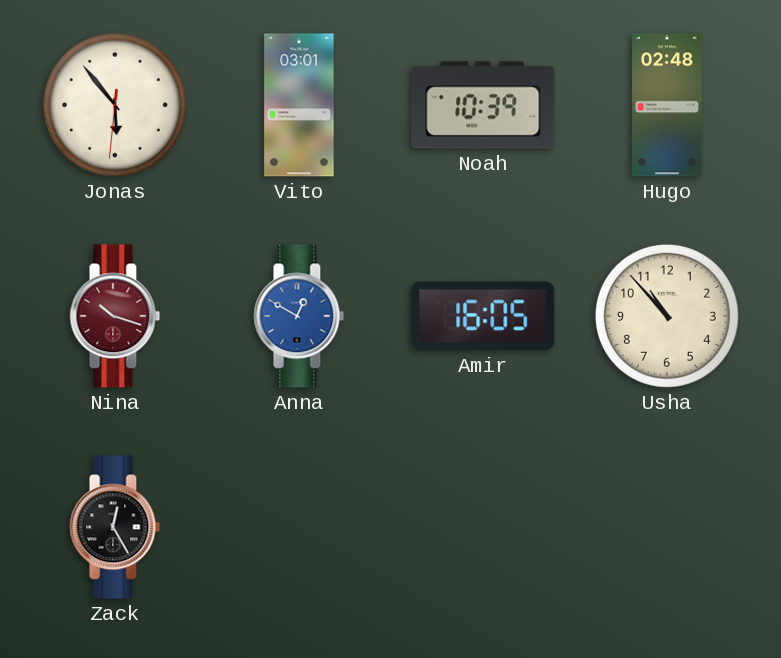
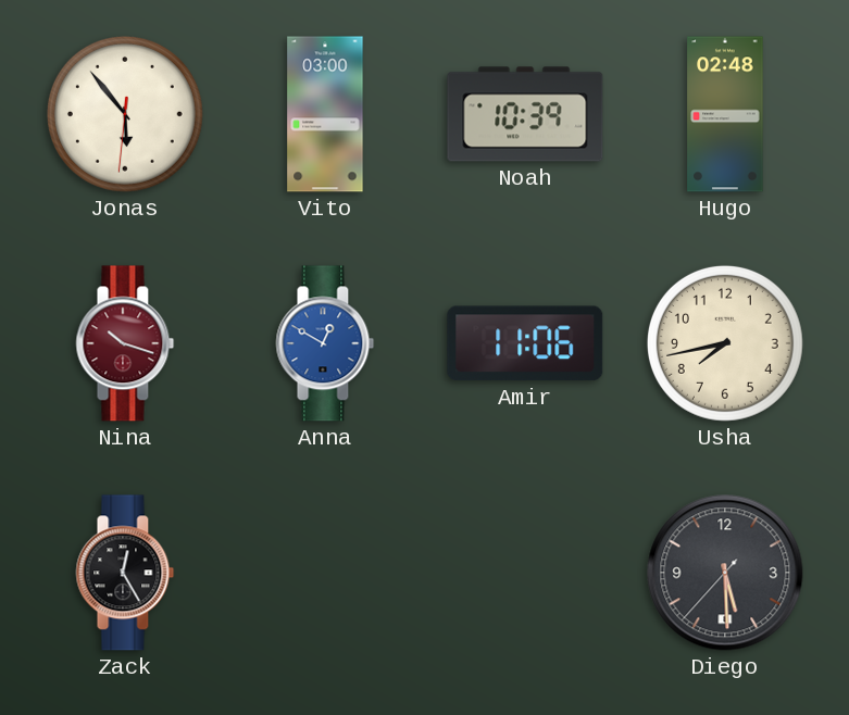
Vito: 03:01 -> 03:00 (325, 114)
Amir: 16:05 -> 11:06 (525, 343)
Usha: 10:53 -> 7:43 (725, 343)
Diego: none -> 5:29 (725, 573)
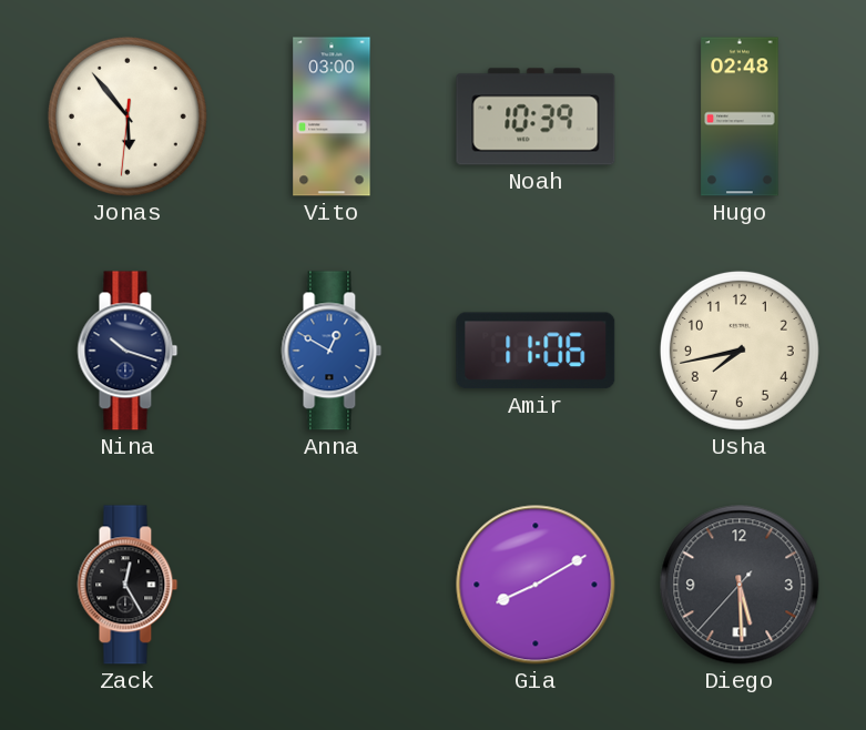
Nina dial: burgundy -> navy (128, 351)
Gia: none -> 8:10 (536, 585)
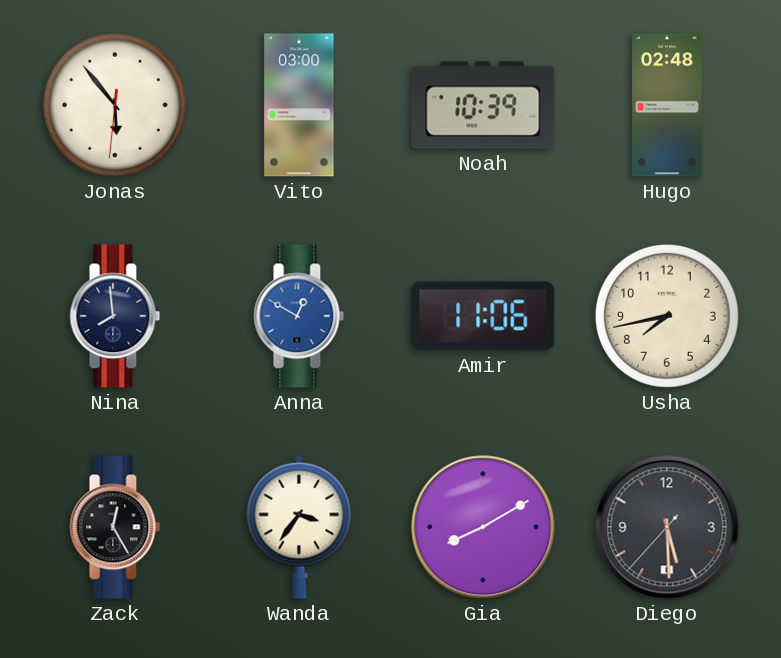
Nina: 10:18 -> 7:59 (115, 316)
Wanda: none -> 3:36 (299, 527)
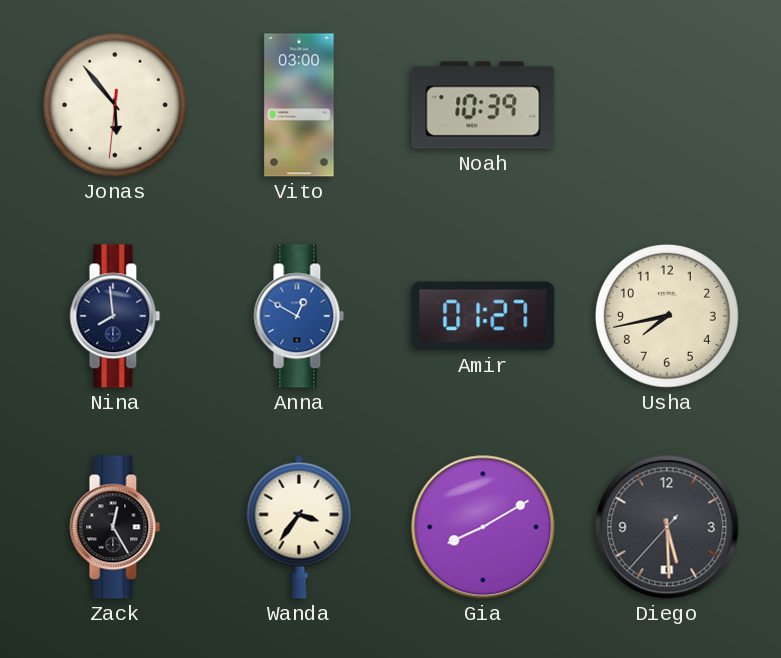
Hugo: 02:48 -> none (667, 105)
Amir: 11:06 -> 01:27 (483, 316)
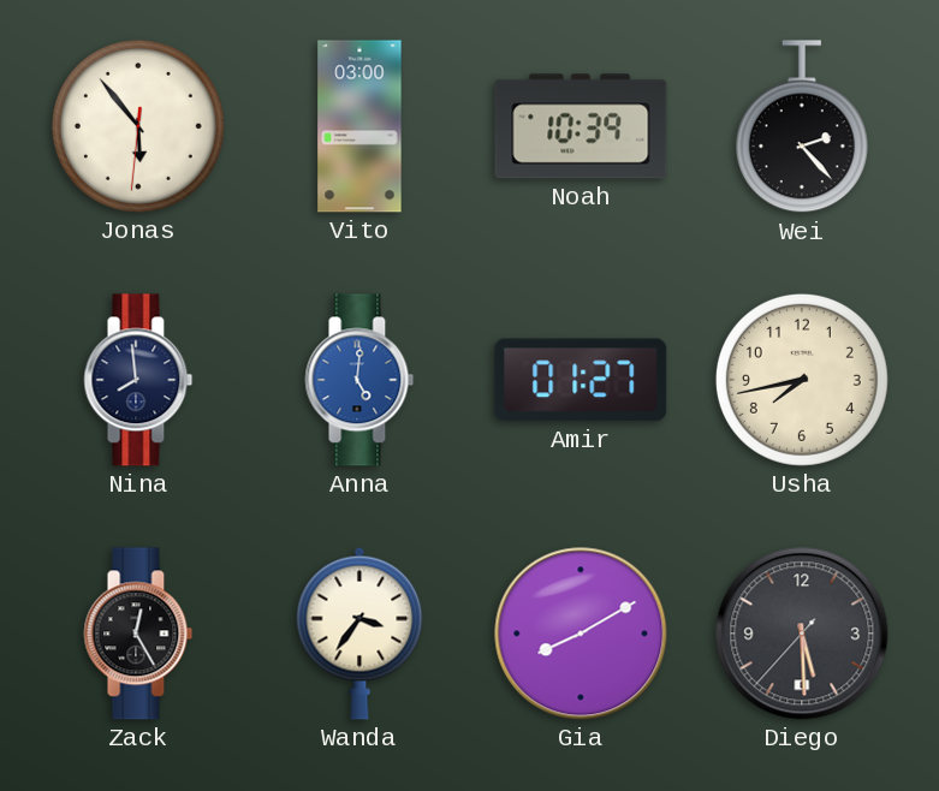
Wei: none -> 2:23 (802, 127)
Anna: 12:50 -> 5:01 (359, 380)
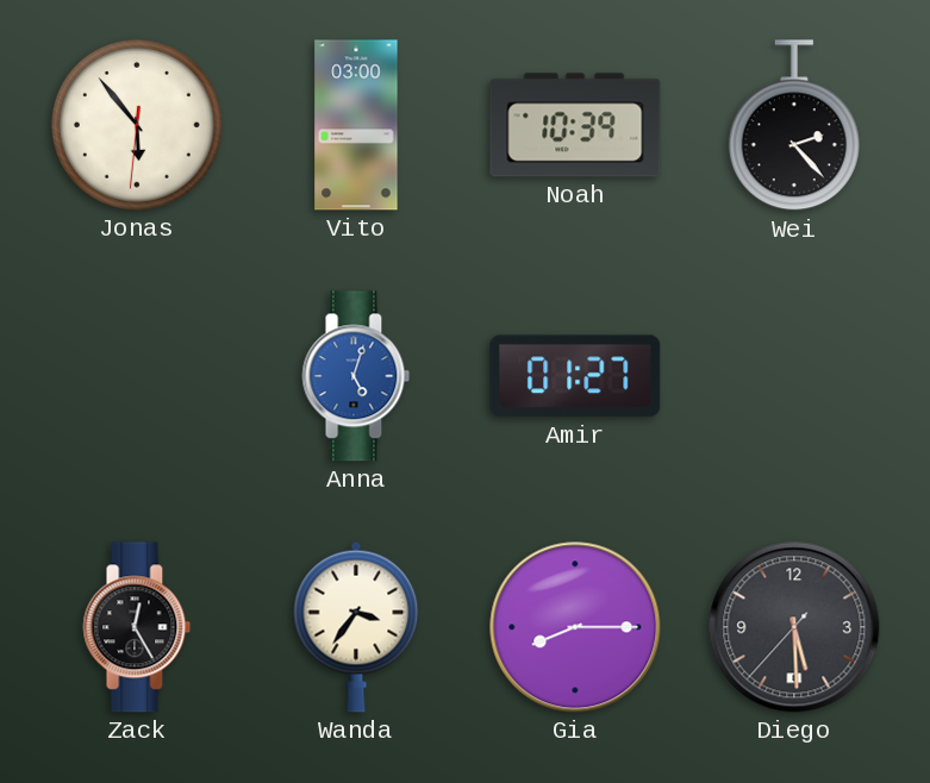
Nina: 7:59 -> none (138, 380)
Anna: 5:01 -> 5:03 (356, 376)
Usha: 7:43 -> none (802, 380)
Gia: 8:10 -> 8:15 (575, 627)
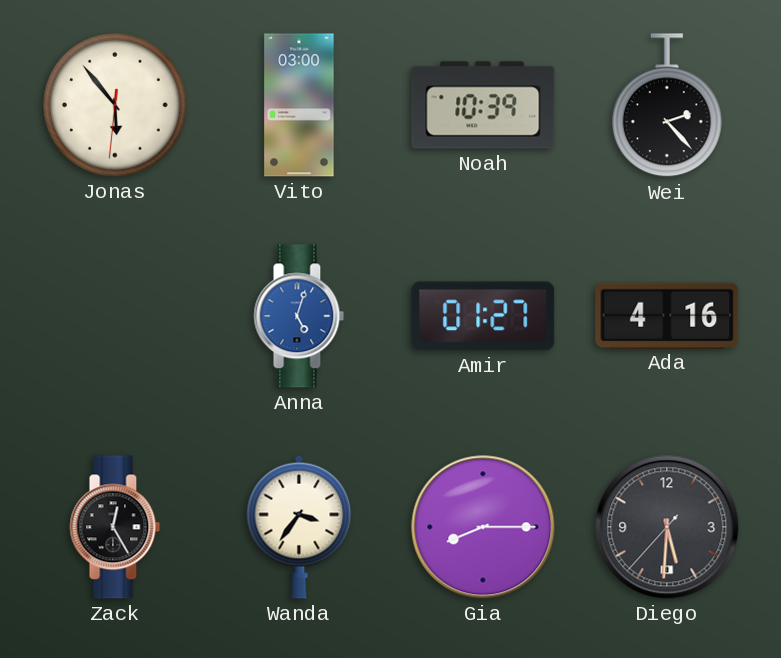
Ada: none -> 4:16 (667, 315)
Diego: 5:29 -> 5:30 (667, 527)
